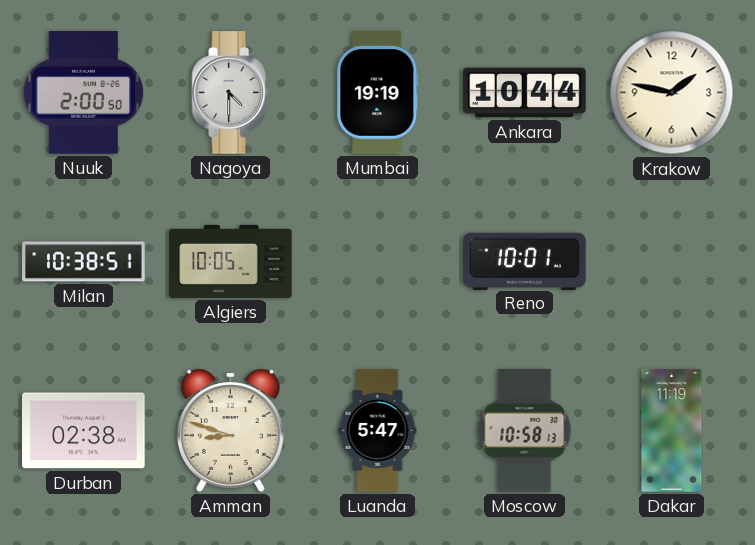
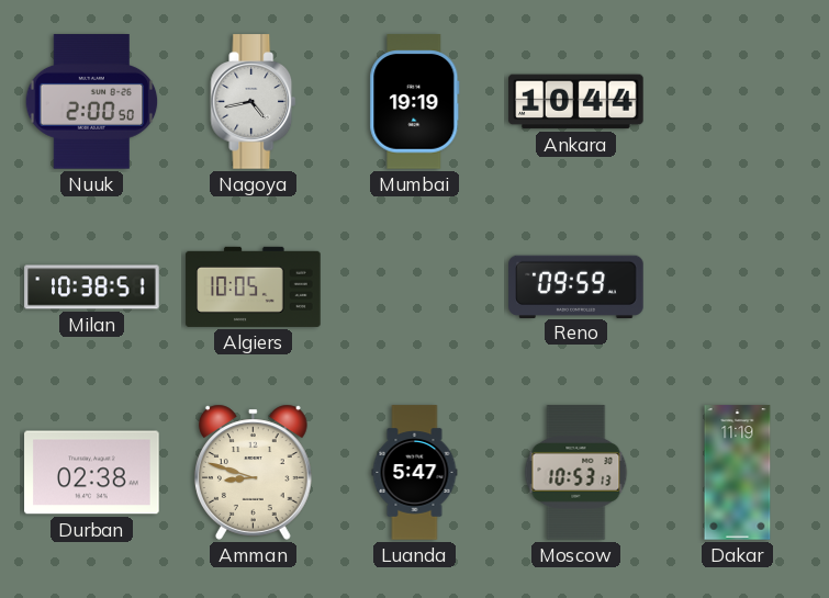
Nagoya: 4:30 -> 4:43 (254, 102)
Krakow: 1:47 -> none (672, 93)
Reno: 10:01 -> 09:59 (576, 286)
Moscow: 10:58 -> 10:53 (576, 473)
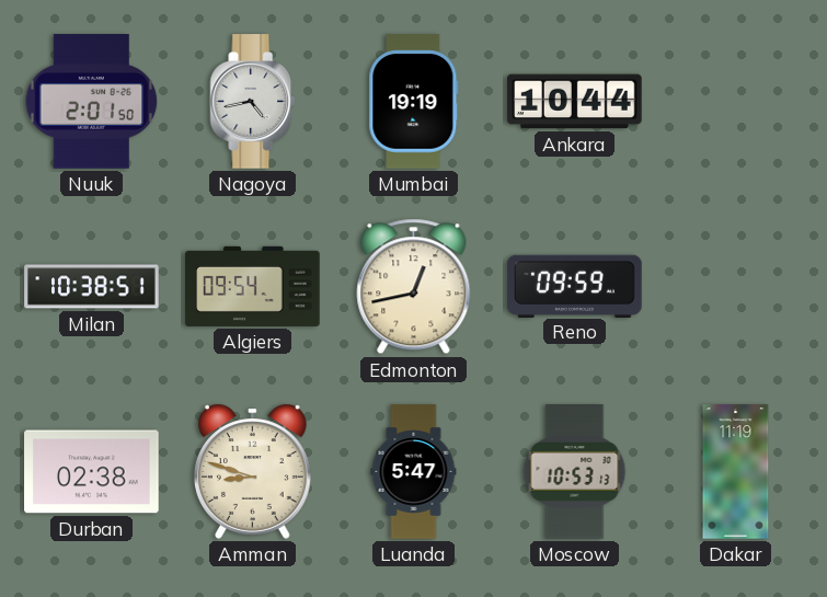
Nuuk: 2:00 -> 2:01 (92, 102)
Algiers: 10:05 -> 09:54 (253, 286)
Edmonton: none -> 12:43 (414, 287)
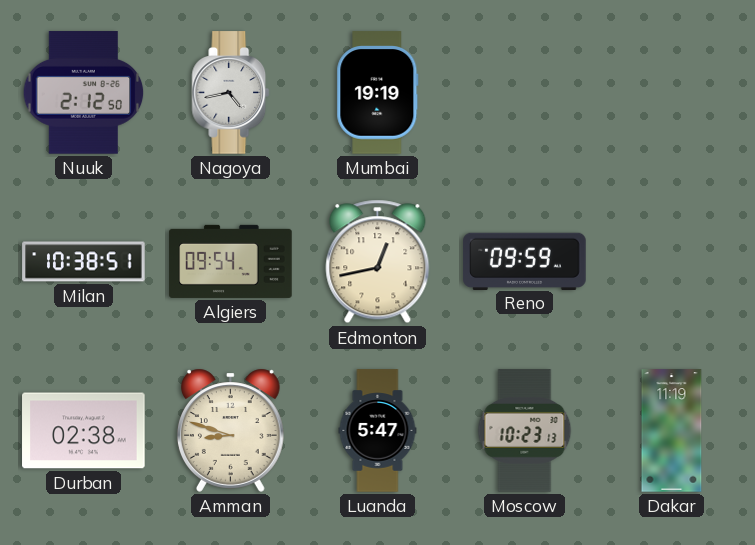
Nuuk: 2:01 -> 2:12 (84, 93)
Ankara: 10:44 -> none (575, 102)
Moscow: 10:53 -> 10:23 (525, 431)
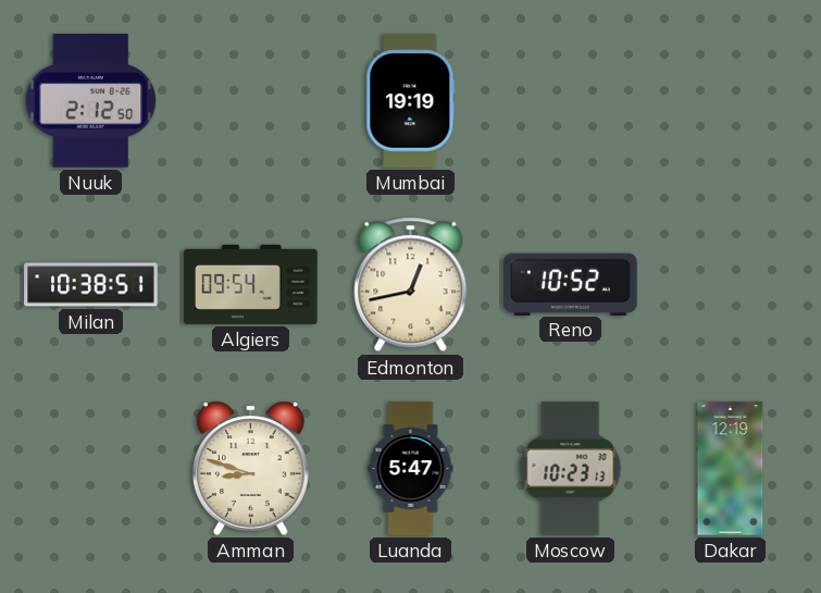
Nagoya: 4:43 -> none (231, 93)
Reno: 09:59 -> 10:52 (571, 284)
Durban: 02:38 -> none (84, 431)
Dakar: 11:19 -> 12:19 (731, 469)
